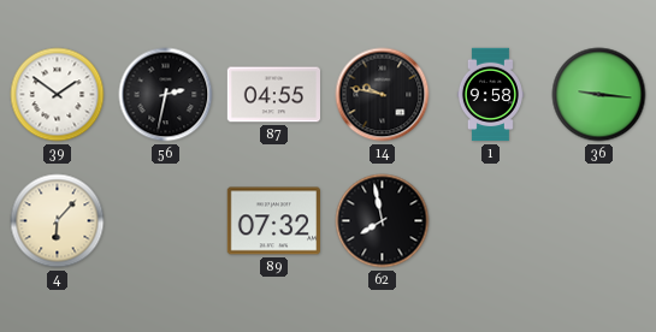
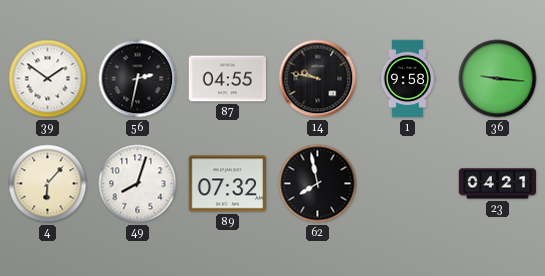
49: none -> 8:03 (138, 184)
23: none -> 04:21 (498, 184)
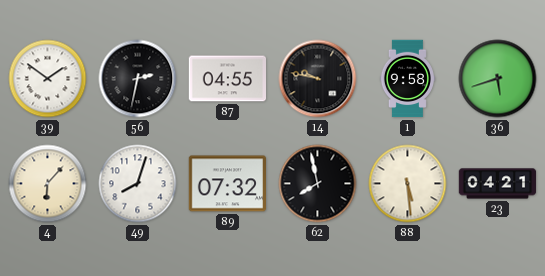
36: 9:16 -> 5:42 (498, 79)
88: none -> 5:29 (408, 184)
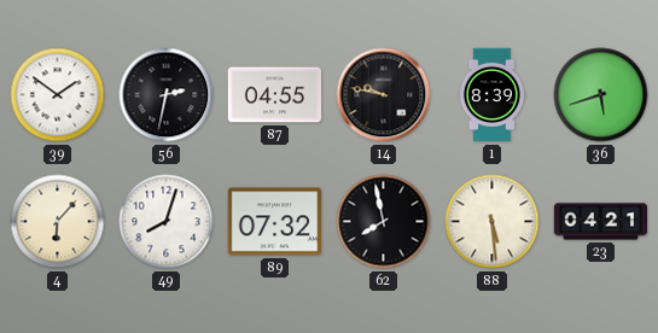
1: 9:58 -> 8:39 (491, 95)
